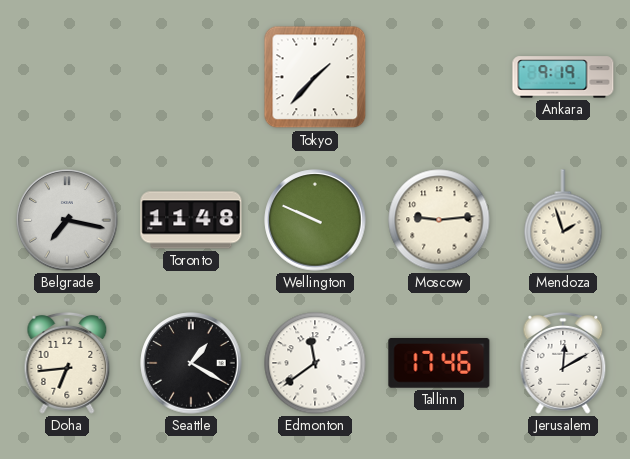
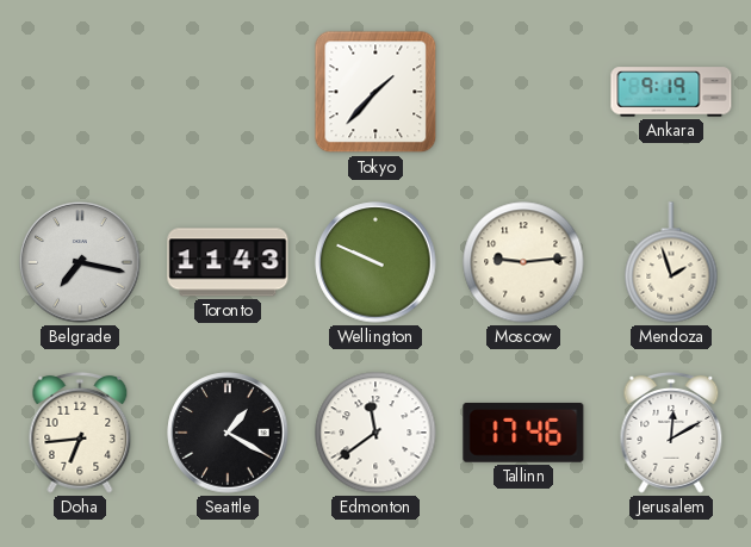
Toronto: 11:48 -> 11:43 (228, 262)
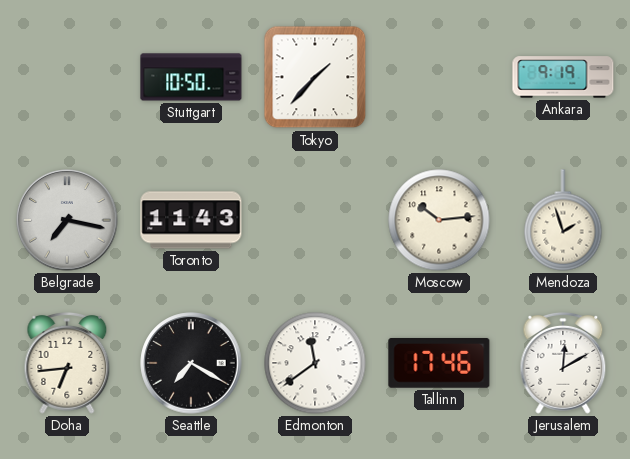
Stuttgart: none -> 10:50 (191, 77)
Wellington: 9:49 -> none (375, 262)
Moscow: 9:14 -> 10:14 (439, 220)
Seattle: 1:20 -> 7:20 (191, 363)
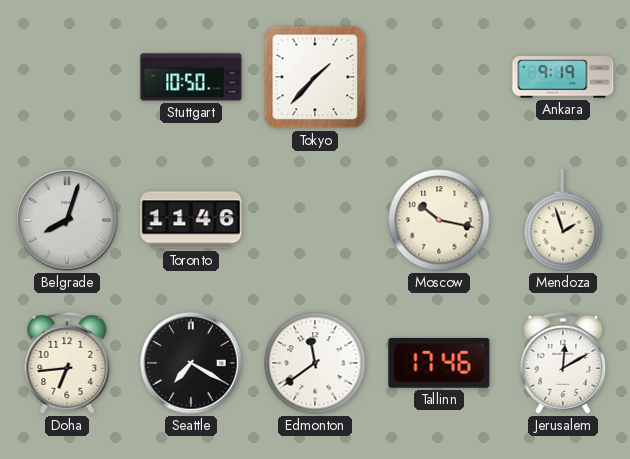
Belgrade: 7:17 -> 8:03 (67, 220)
Toronto: 11:43 -> 11:46 (191, 220)
Moscow: 10:14 -> 10:17 (439, 220)
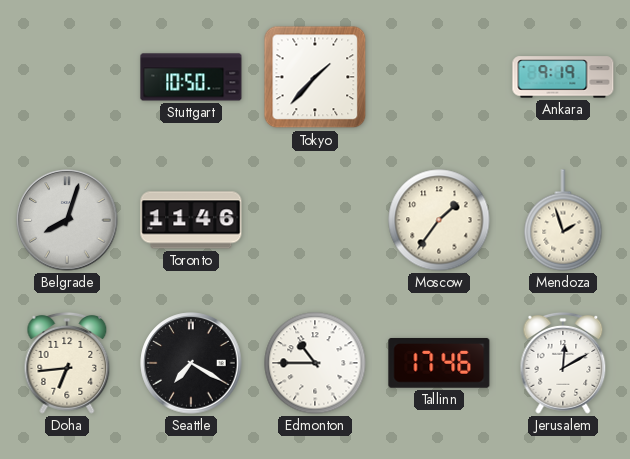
Moscow: 10:17 -> 1:36 (439, 220)
Edmonton: 11:39 -> 10:45 (315, 363)
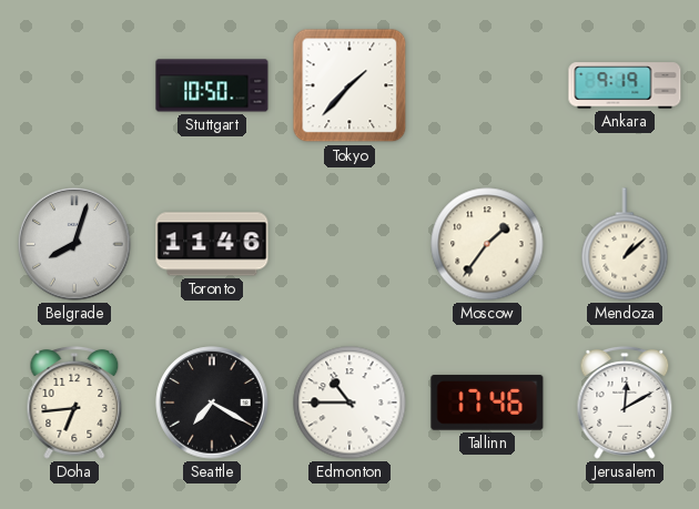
Mendoza: 1:57 -> 1:08 (625, 244)
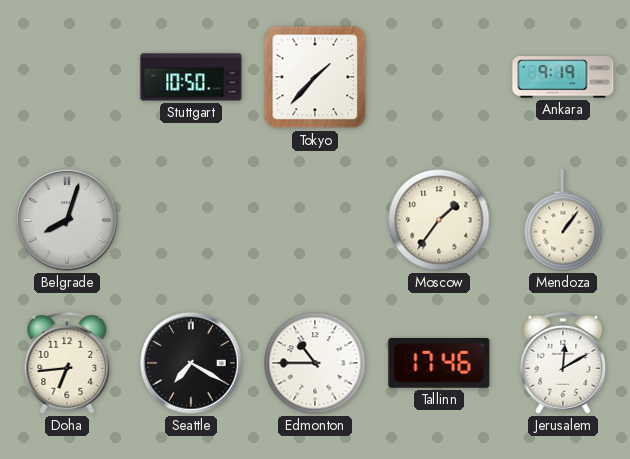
Toronto: 11:46 -> none (212, 244)
Mendoza: 1:08 -> 1:06 (563, 220)
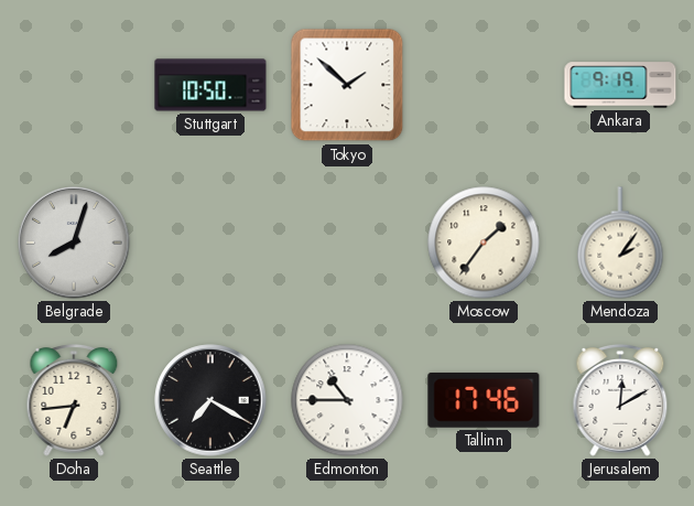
Tokyo: 1:37 -> 1:52 (347, 85)
Mendoza: 1:06 -> 2:06 (620, 243)
